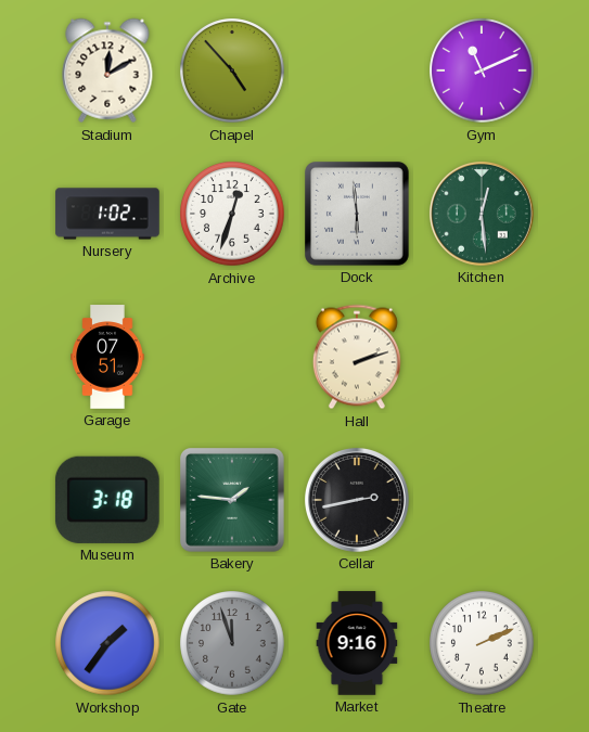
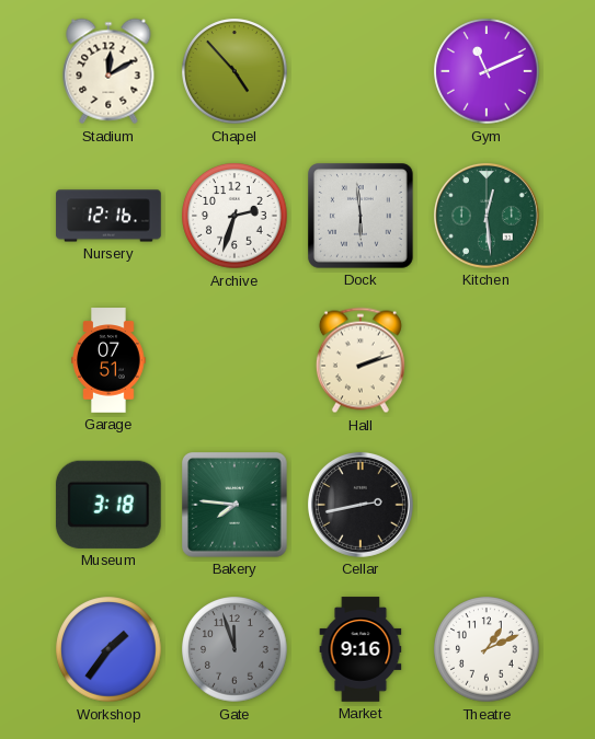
Nursery: 1:02 -> 12:16 (108, 216)
Archive: 12:33 -> 2:33 (234, 216)
Bakery: 1:46 -> 7:46 (236, 506)
Theatre: 2:11 -> 1:11 (487, 649)
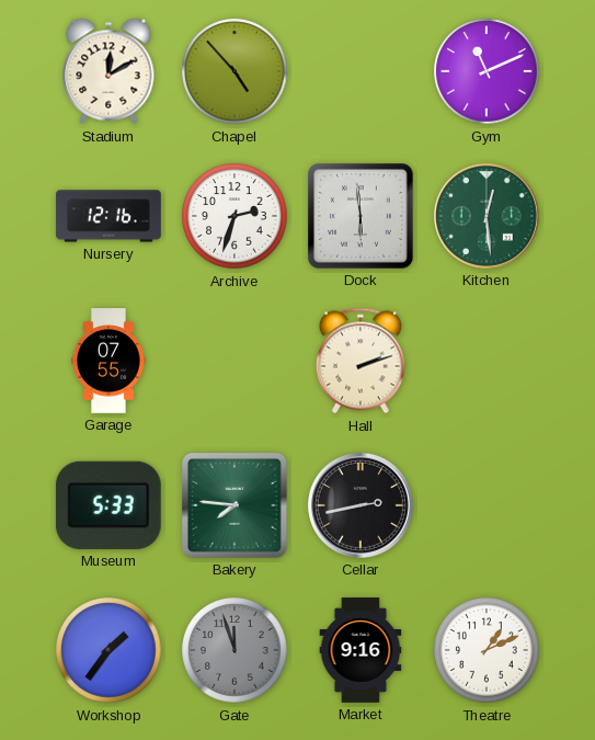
Garage: 07:51 -> 07:55 (108, 361)
Museum: 3:18 -> 5:33 (108, 505)
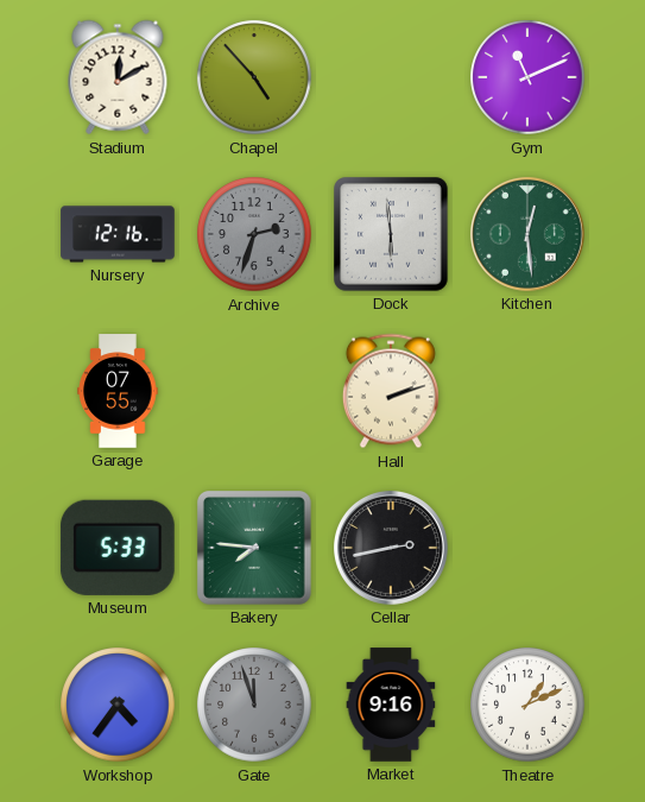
Archive dial: white -> grey (254, 234)
Workshop: 1:36 -> 4:36 (118, 705)
